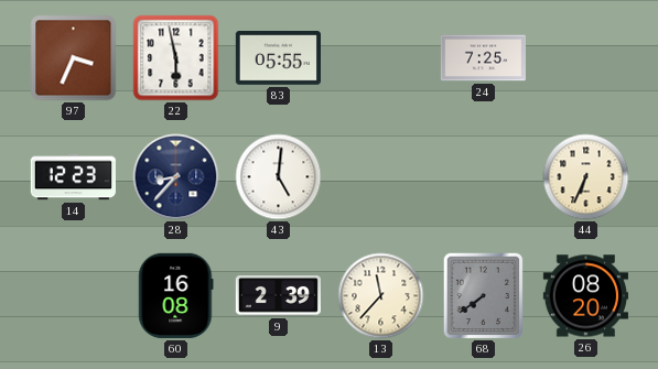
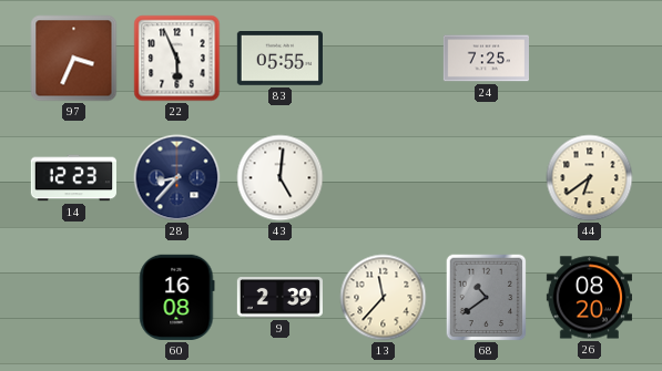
22: 5:58 -> 5:56 (177, 59)
44: 6:34 -> 6:39 (590, 178)
68: 7:39 -> 10:39 (487, 298)
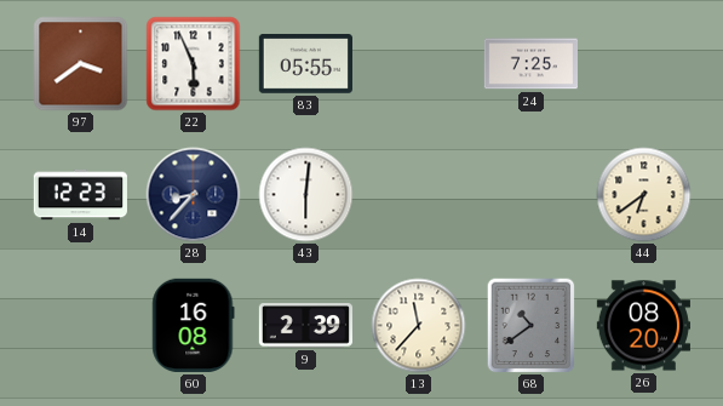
97: 3:34 -> 3:39 (81, 64)
43: 5:01 -> 6:01 (306, 195)
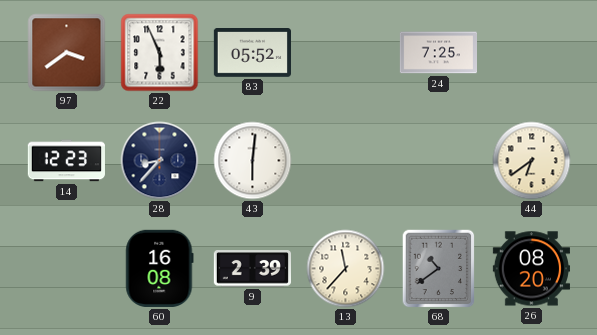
83: 05:55 -> 05:52 (252, 53)
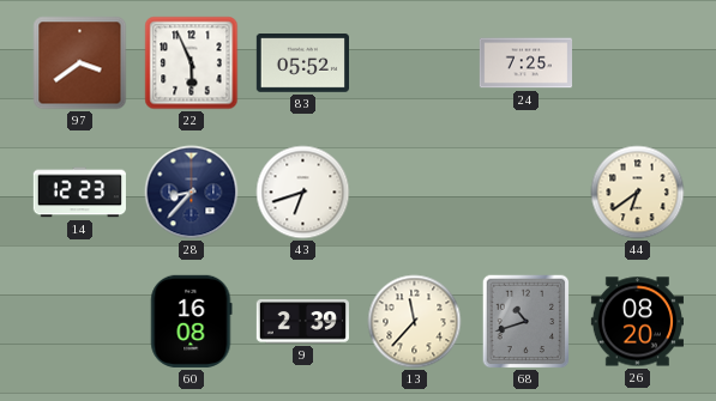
43: 6:01 -> 6:42 (303, 193)
68: 10:39 -> 10:42 (527, 322)
